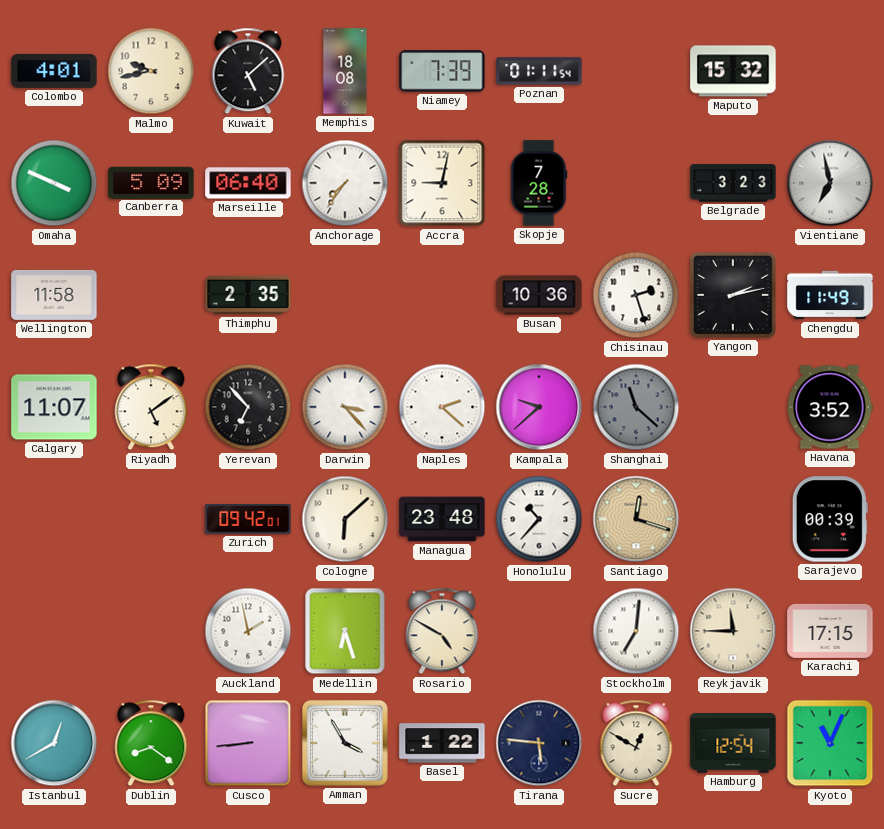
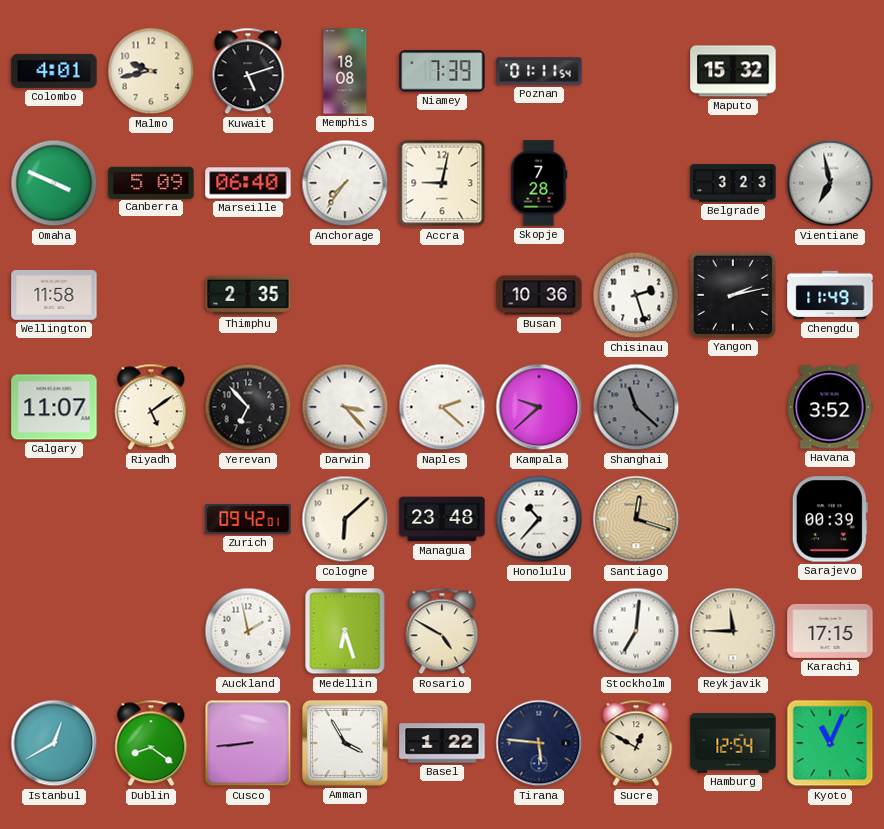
Kuwait: 5:08 -> 5:12 (248, 71)
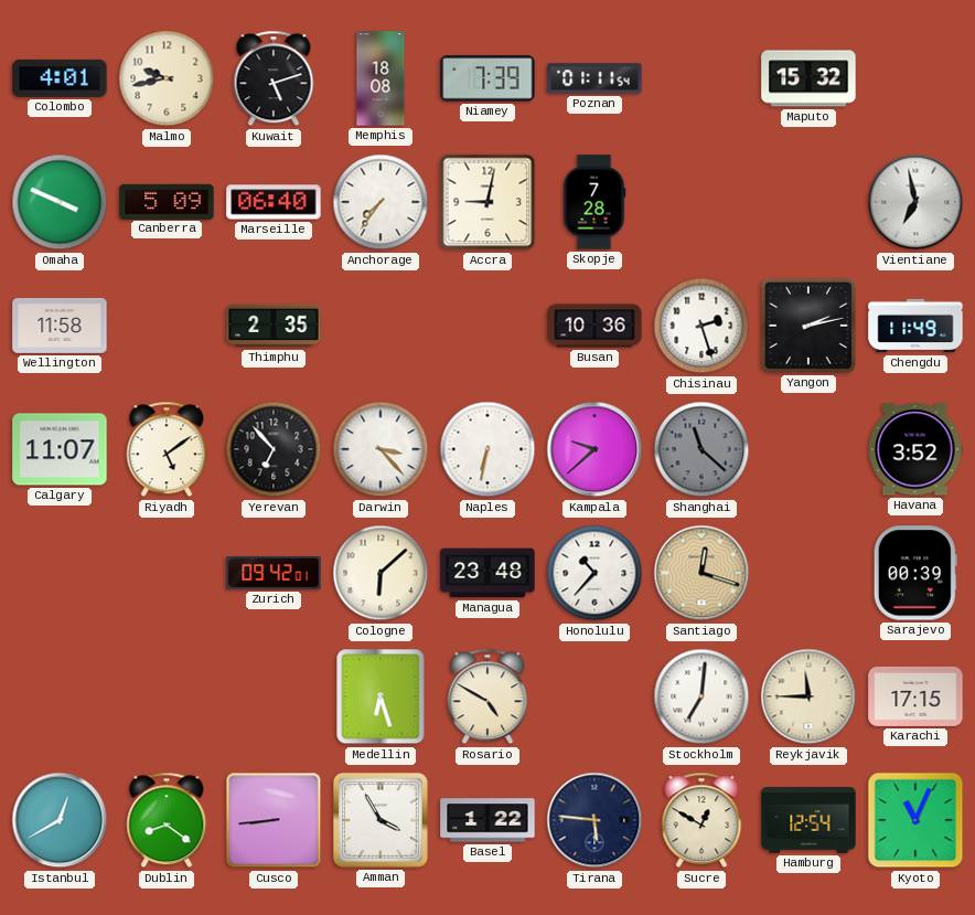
Belgrade: 3:23 -> none (733, 183)
Naples: 2:22 -> 6:32 (488, 449)
Auckland: 1:58 -> none (248, 631)
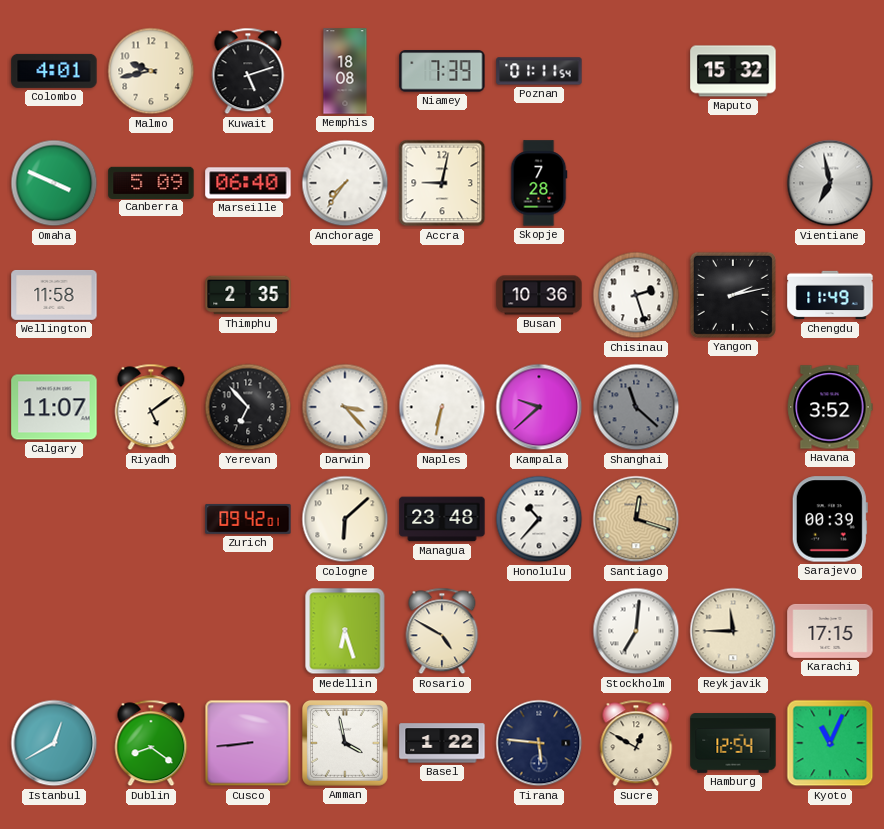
Amman: 3:55 -> 3:58 (345, 743)
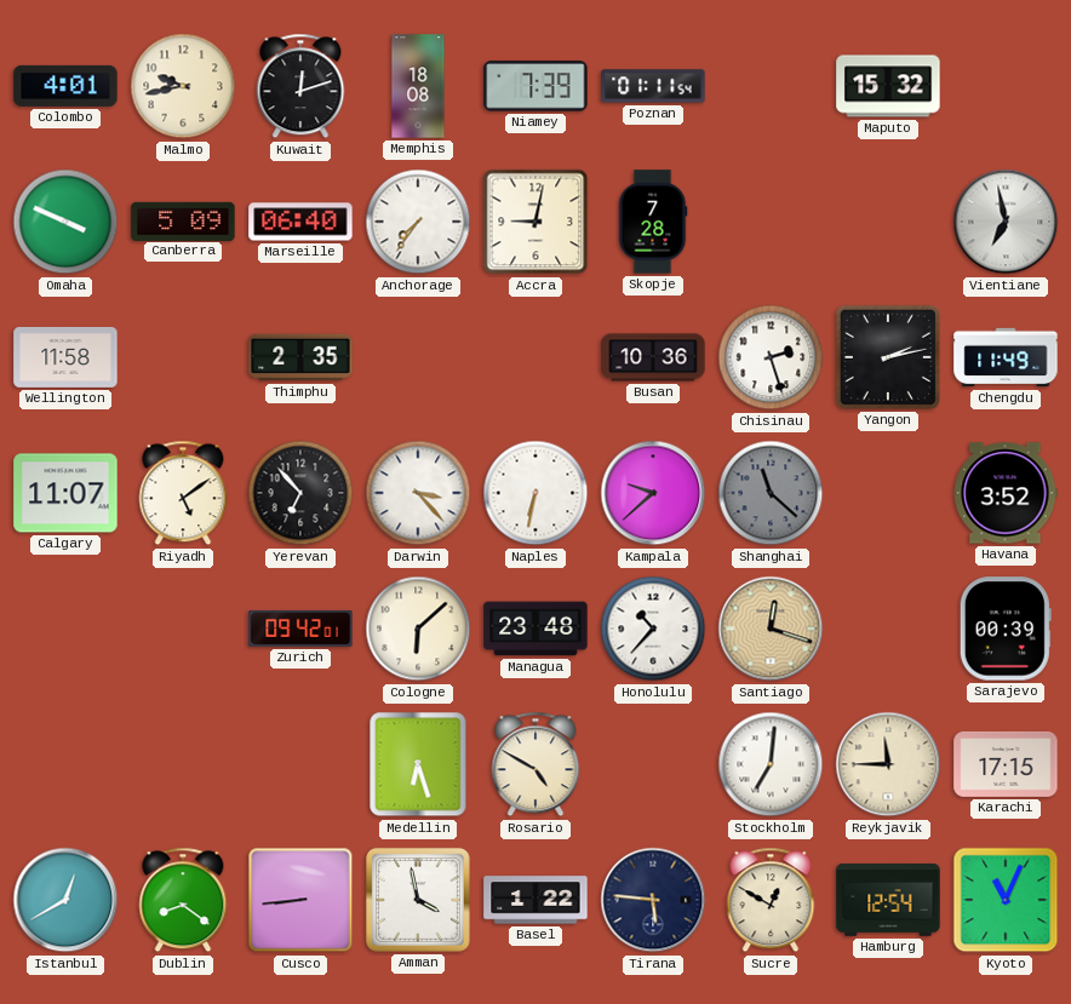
Kuwait: 5:12 -> 12:12 (300, 86)
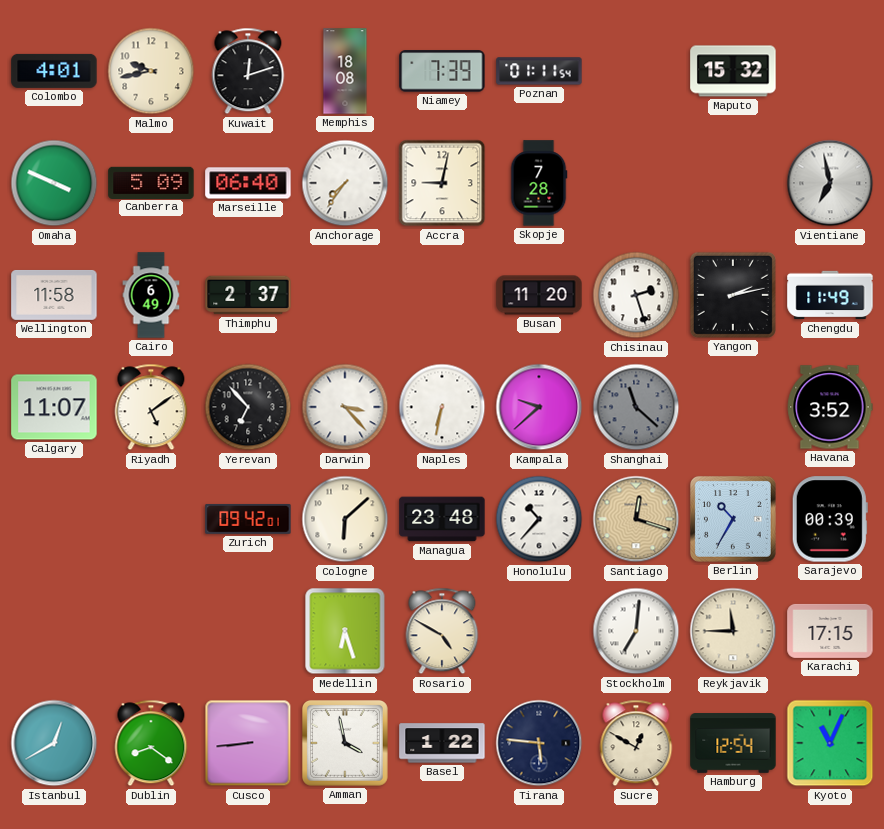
Cairo: none -> 6:49 (151, 295)
Thimphu: 2:35 -> 2:37 (248, 295)
Busan: 10:36 -> 11:20 (539, 295)
Berlin: none -> 10:35 (733, 519)
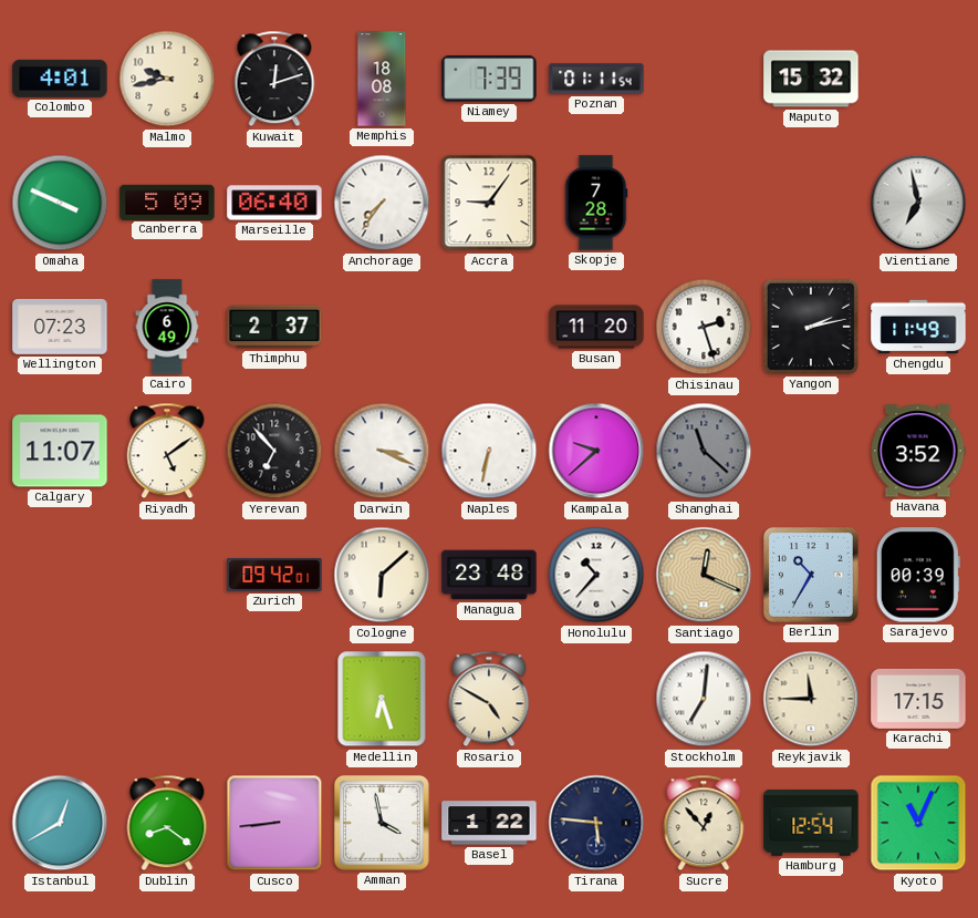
Accra: 9:02 -> 9:06 (489, 203)
Wellington: 11:58 -> 07:23 (60, 327)
Darwin: 3:23 -> 3:19 (382, 451)
Santiago: 12:18 -> 12:19 (704, 575)
Sucre: 12:50 -> 12:53 (704, 823)
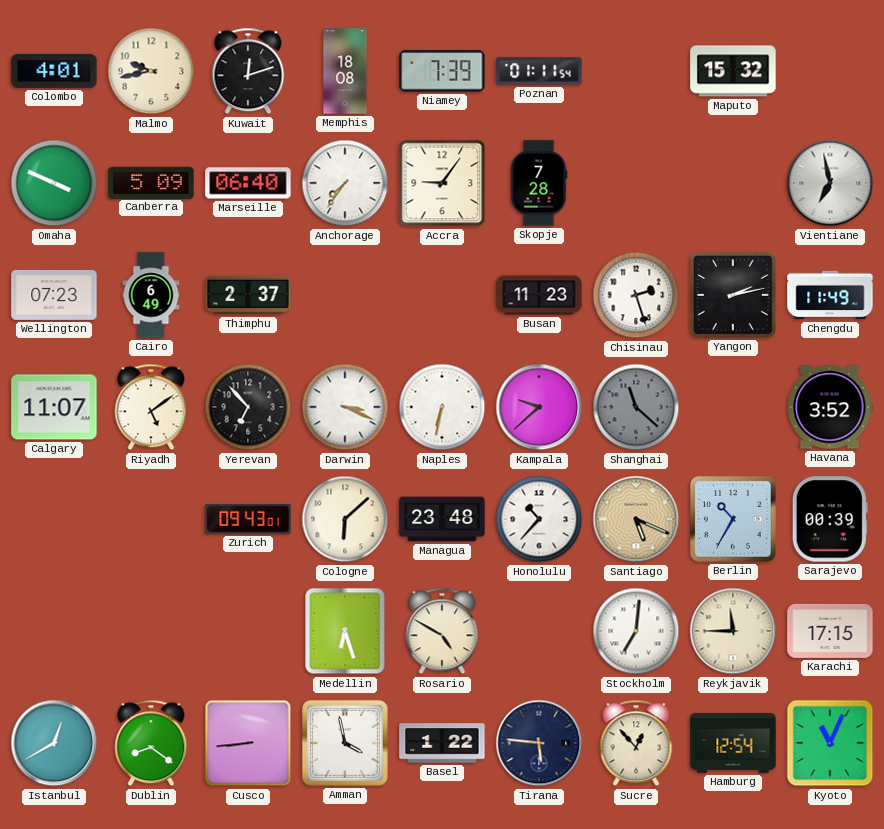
Busan: 11:20 -> 11:23 (539, 295)
Zurich: 09:42 -> 09:43 (248, 519)
Santiago: 12:19 -> 5:19 (636, 519)
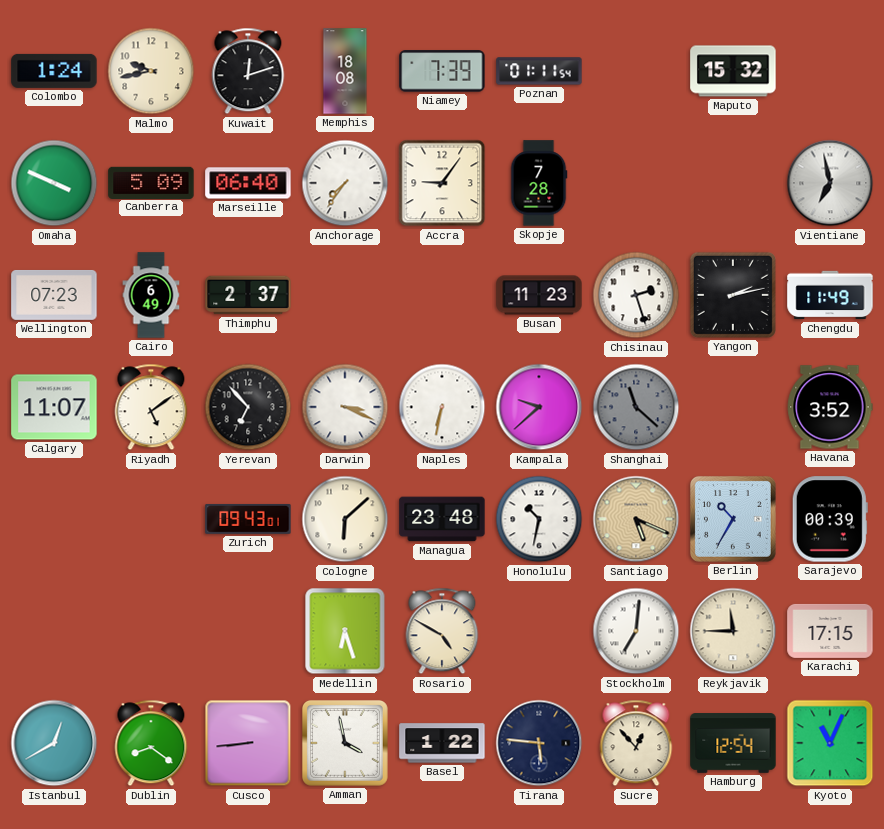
Colombo: 4:01 -> 1:24 (54, 71)
Honolulu: 10:37 -> 10:32 (539, 519)
